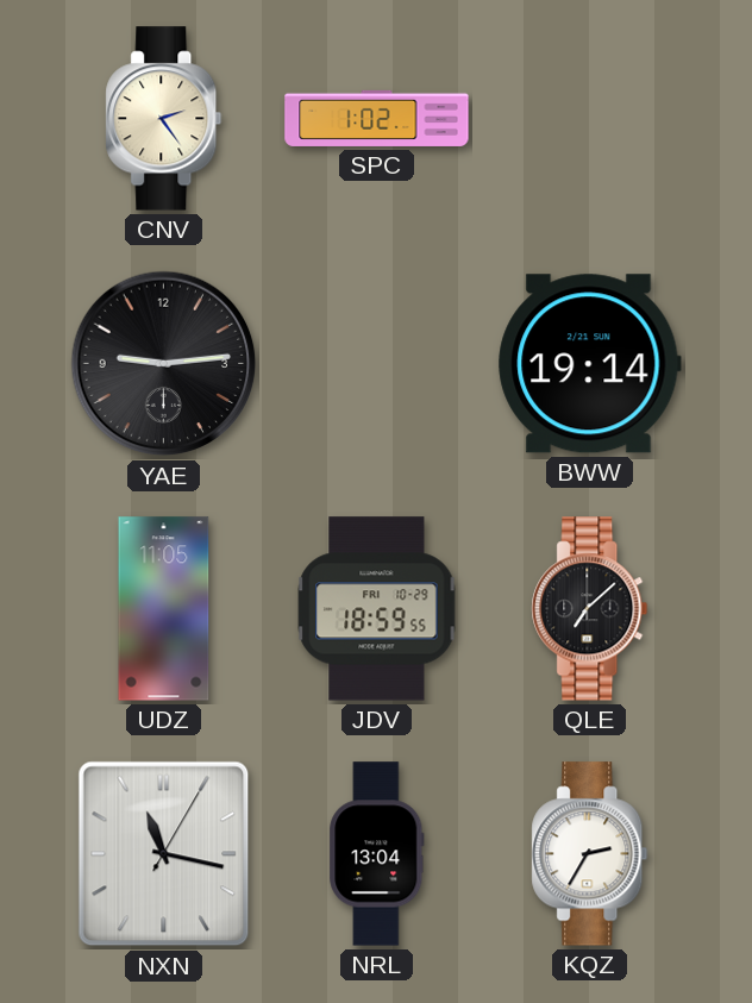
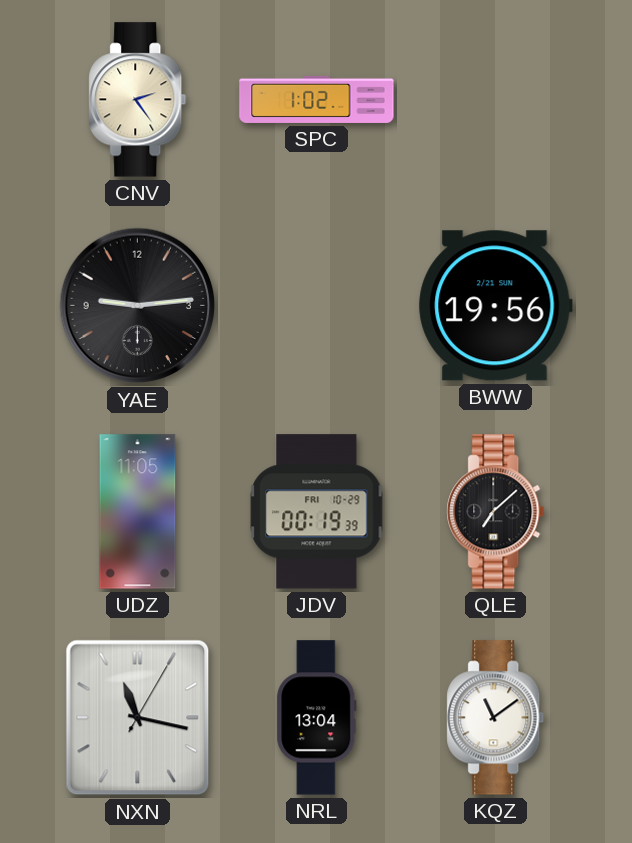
BWW: 19:14 -> 19:56 (495, 306)
JDV: 18:59 -> 00:19 (317, 512)
KQZ: 2:35 -> 11:09 (496, 718)
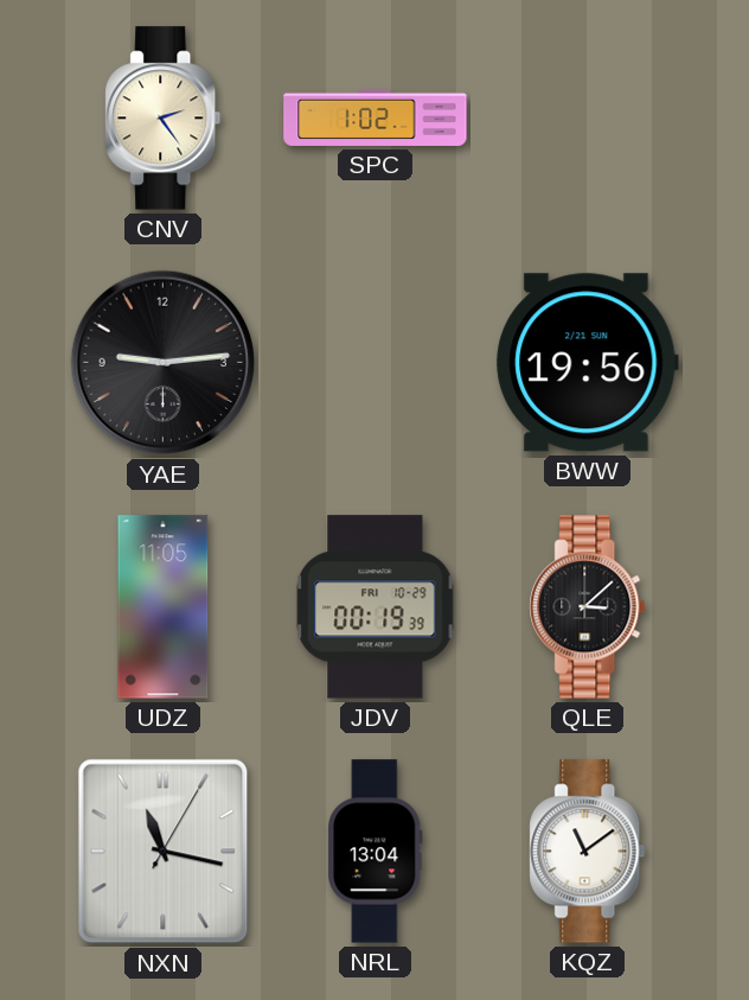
QLE: 7:08 -> 3:08 (588, 607)
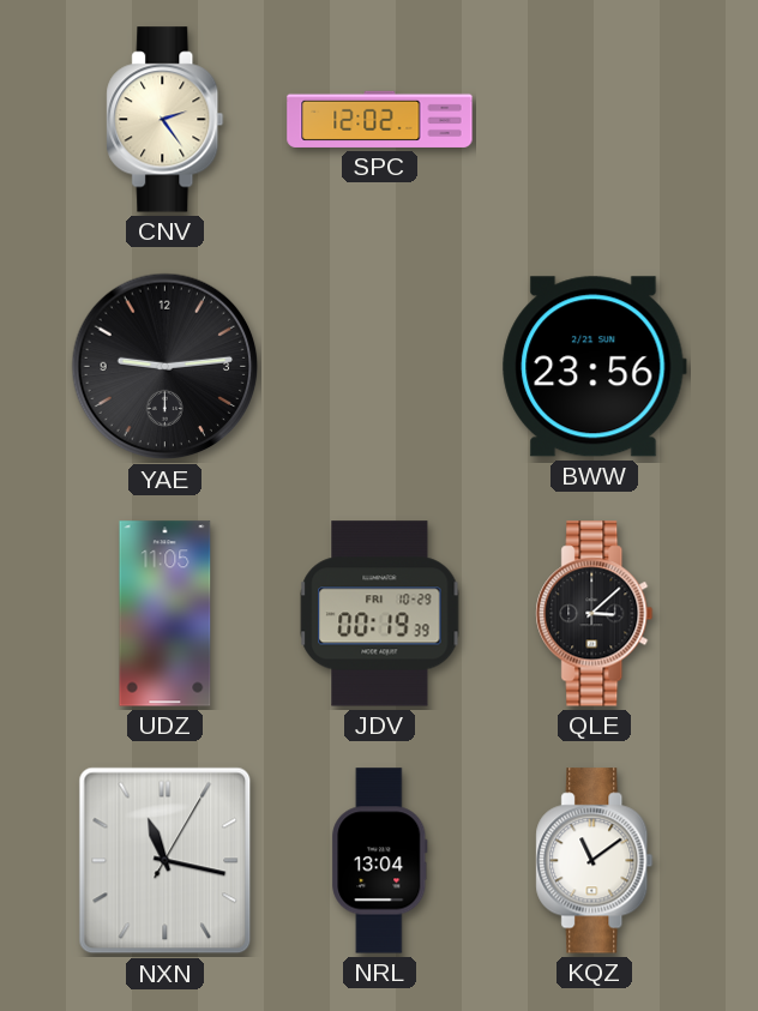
SPC: 1:02 -> 12:02 (380, 119)
BWW: 19:56 -> 23:56 (594, 367)
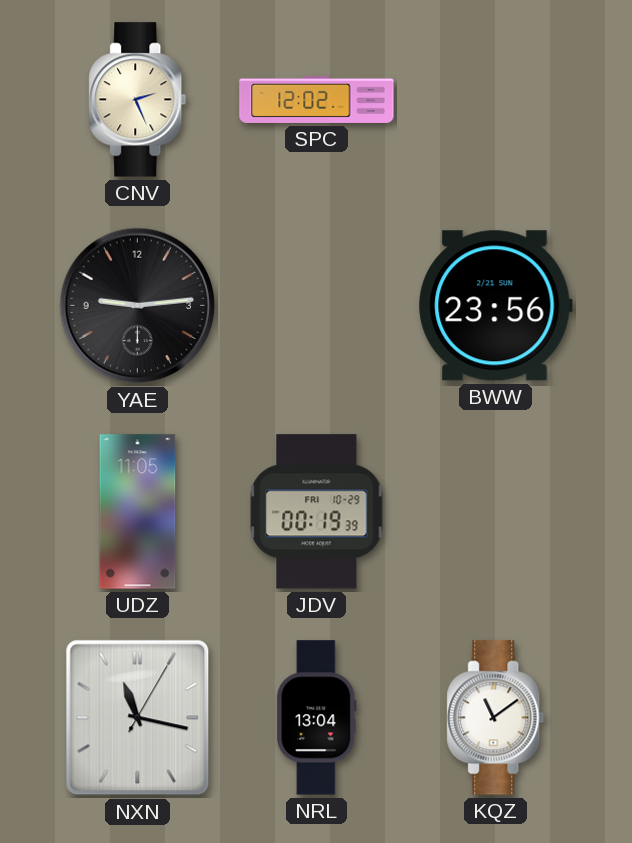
CNV: 2:24 -> 2:26 (138, 100)
QLE: 3:08 -> none (595, 614)
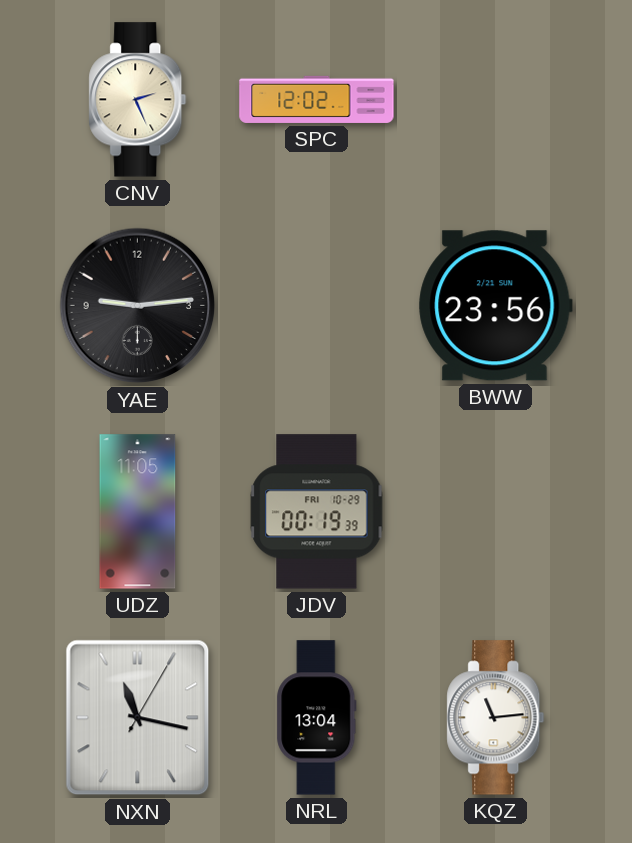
KQZ: 11:09 -> 11:14 (496, 718)
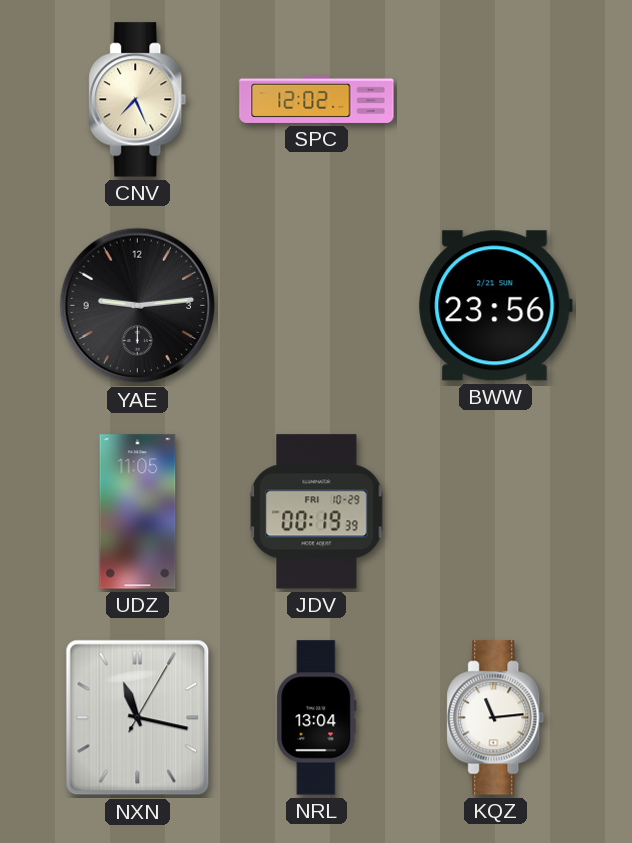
CNV: 2:26 -> 7:26 (138, 100)
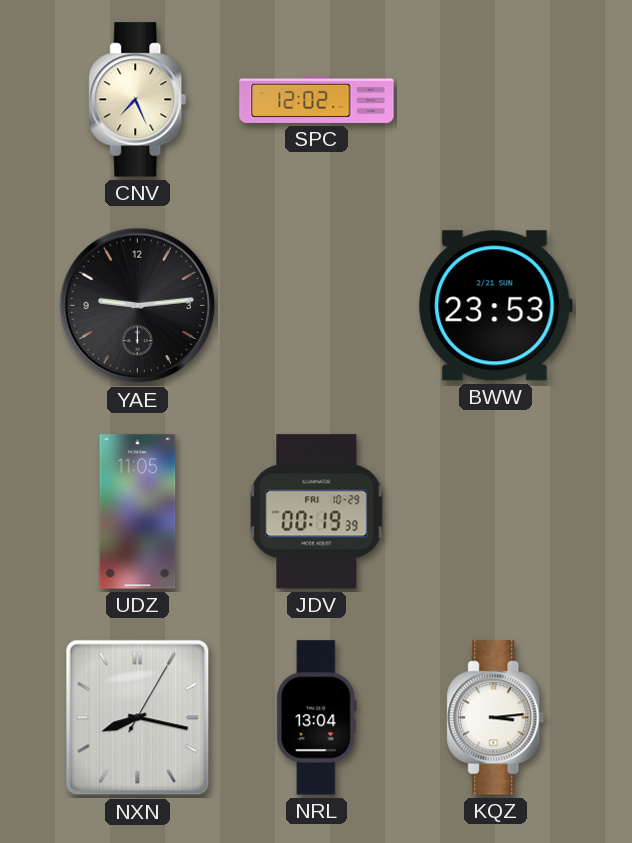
BWW: 23:56 -> 23:53 (495, 306)
NXN: 11:17 -> 8:17 (138, 718)
KQZ: 11:14 -> 3:14 (496, 718)
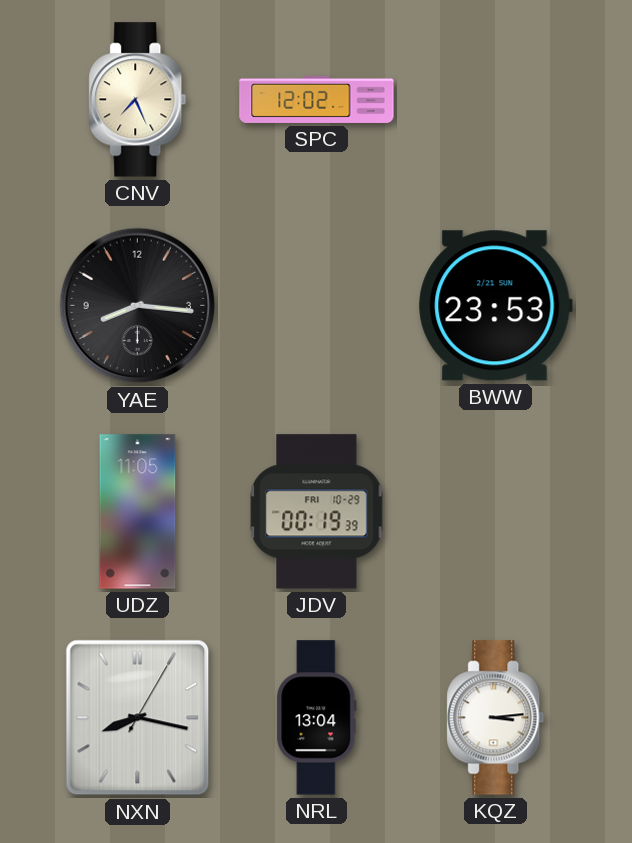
YAE: 9:14 -> 8:16 (138, 306)
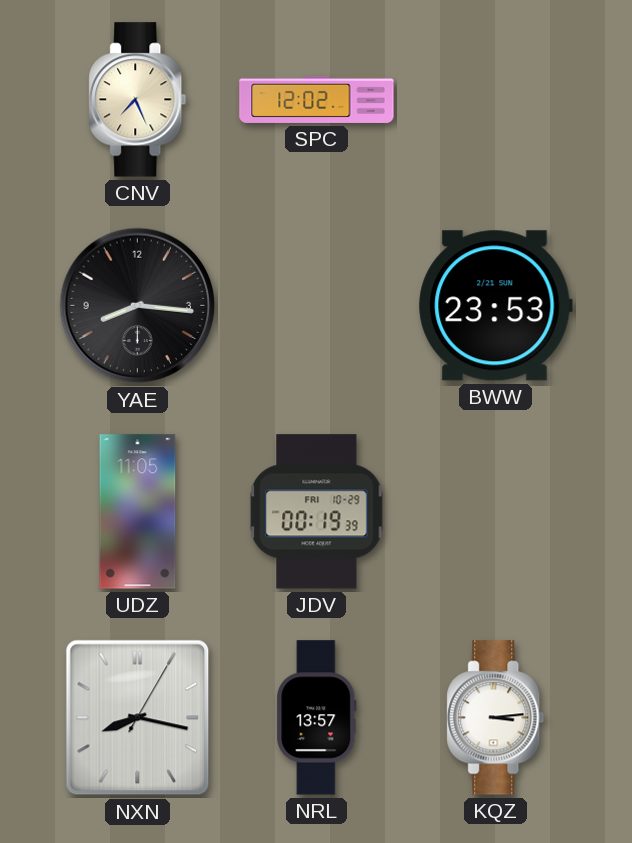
NRL: 13:04 -> 13:57 (317, 718)
